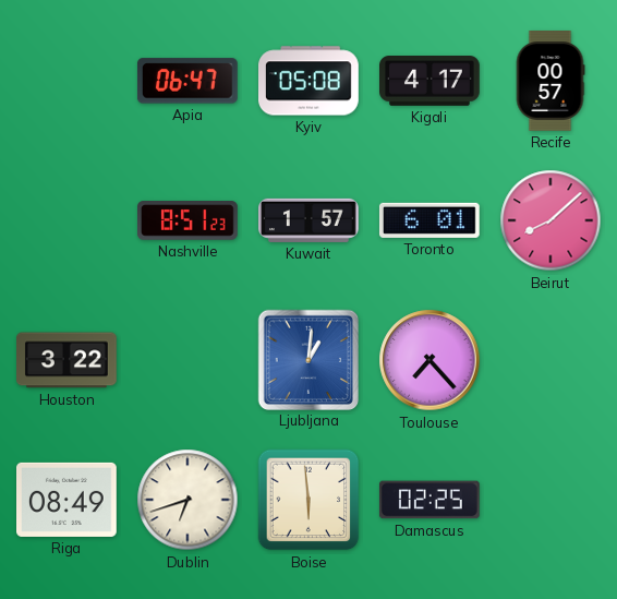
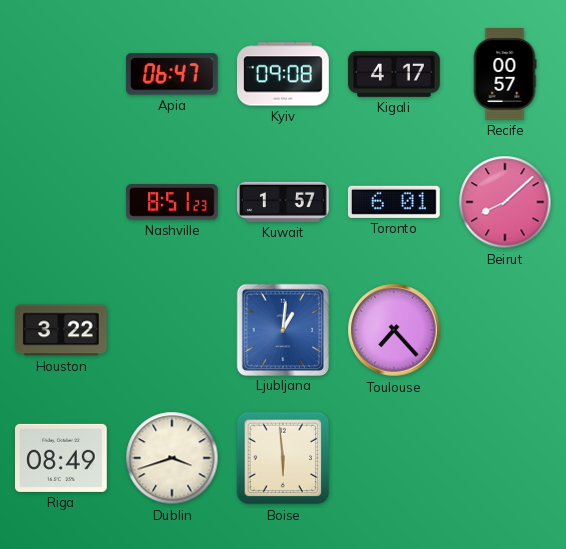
Kyiv: 05:08 -> 09:08 (284, 74)
Dublin: 6:42 -> 3:42 (172, 458)
Damascus: 02:25 -> none (430, 500)
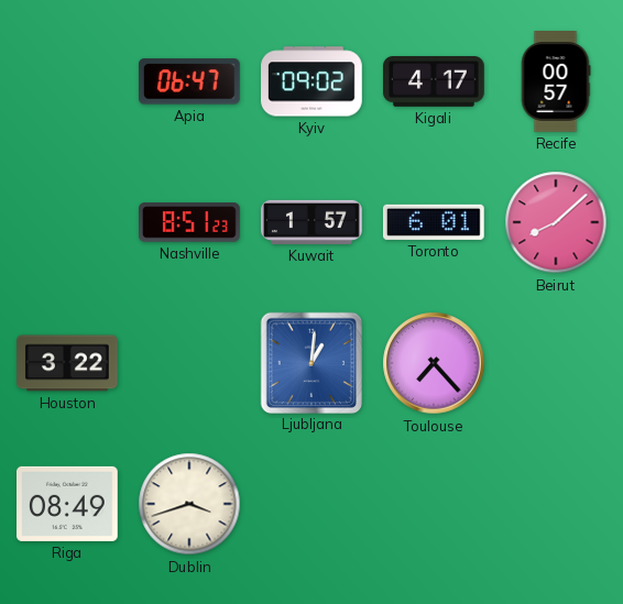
Kyiv: 09:08 -> 09:02 (313, 81)
Boise: 5:59 -> none (283, 458)
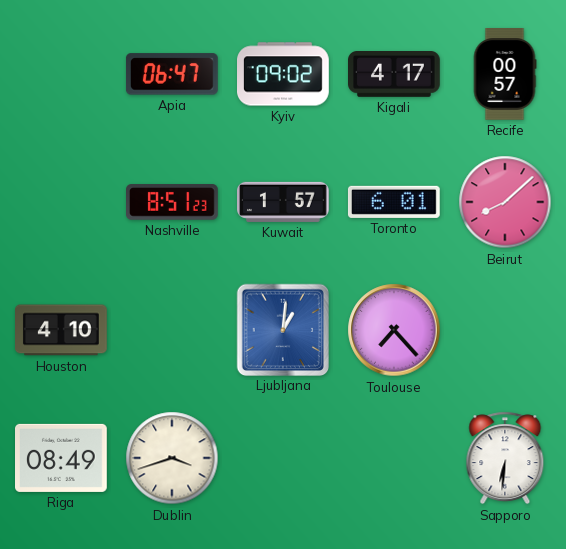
Houston: 3:22 -> 4:10 (62, 330)
Sapporo: none -> 6:31 (505, 458)
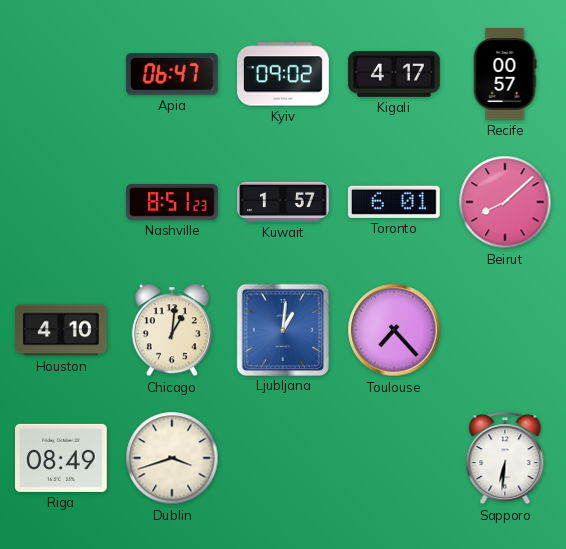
Chicago: none -> 1:01 (172, 330)
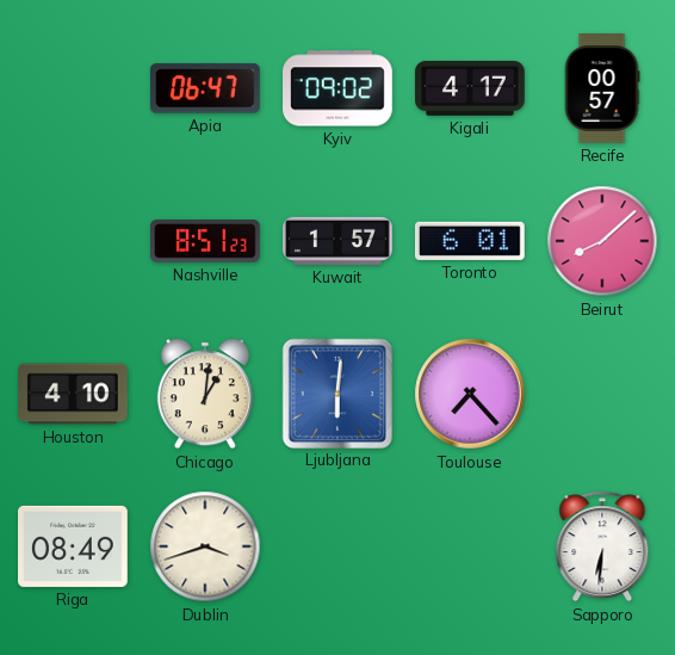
Ljubljana: 1:01 -> 6:01 (336, 393)
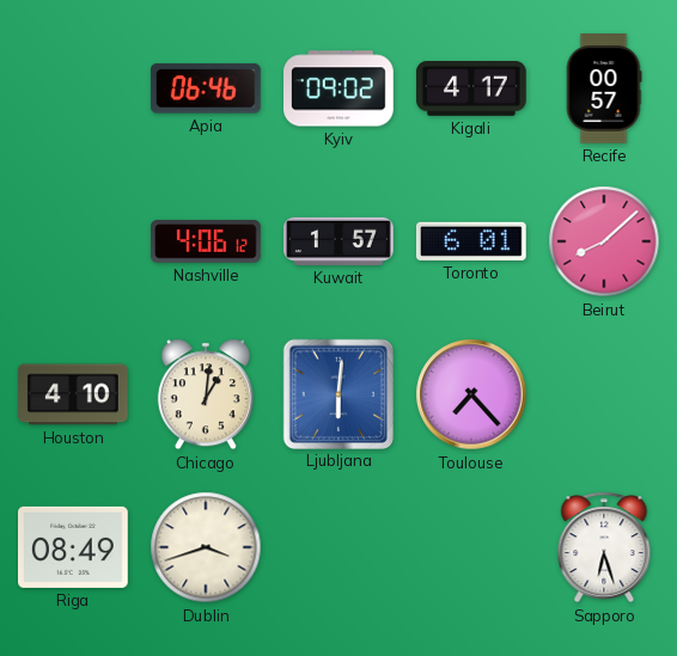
Apia: 06:47 -> 06:46 (206, 88)
Nashville: 8:51 -> 4:06 (207, 241)
Sapporo: 6:31 -> 6:27 (604, 547)
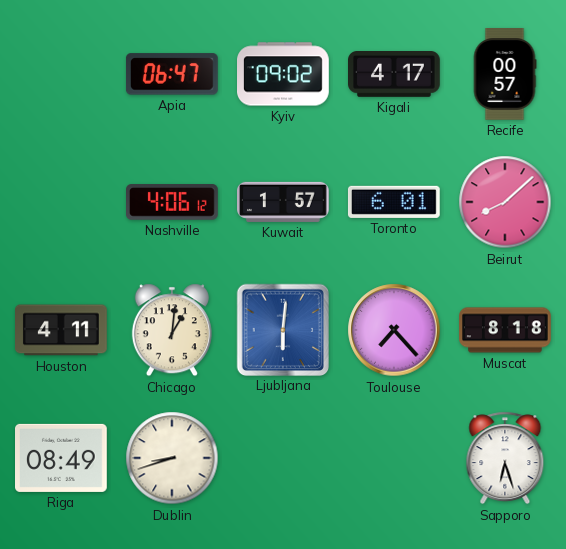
Apia: 06:46 -> 06:47 (172, 74)
Houston: 4:10 -> 4:11 (62, 330)
Muscat: none -> 8:18 (505, 330)
Dublin: 3:42 -> 8:42 (172, 458)
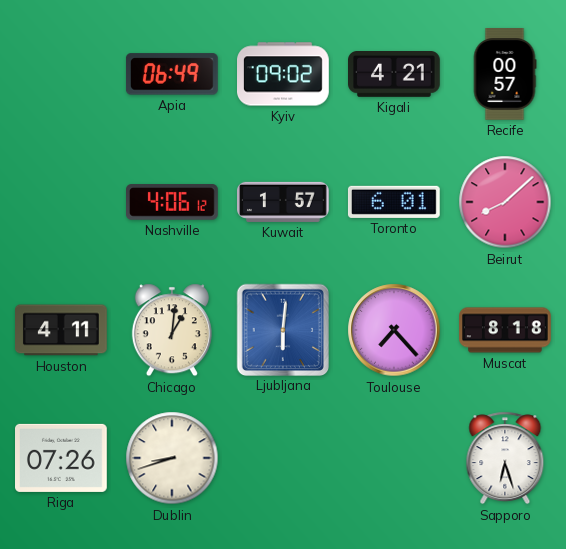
Apia: 06:47 -> 06:49 (172, 74)
Kigali: 4:17 -> 4:21 (395, 75)
Riga: 08:49 -> 07:26 (62, 458)
